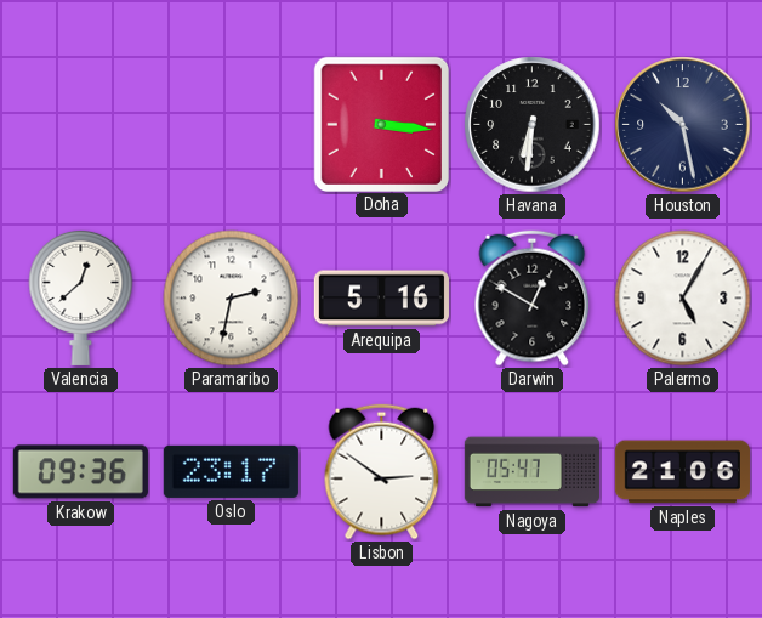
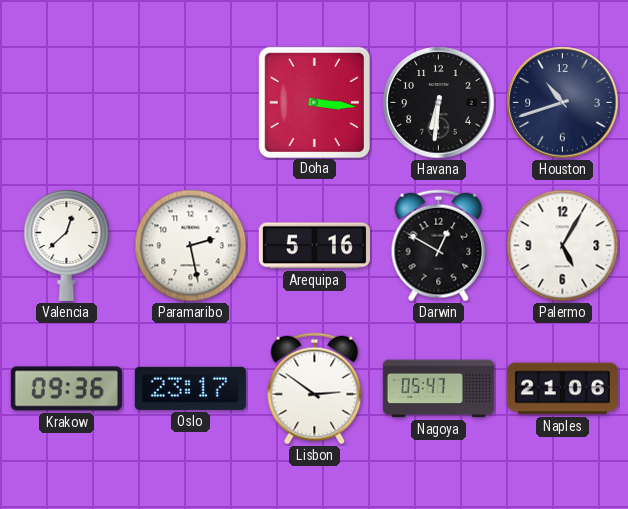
Houston: 10:28 -> 10:42 (563, 103)
Paramaribo: 2:32 -> 2:28 (191, 246)
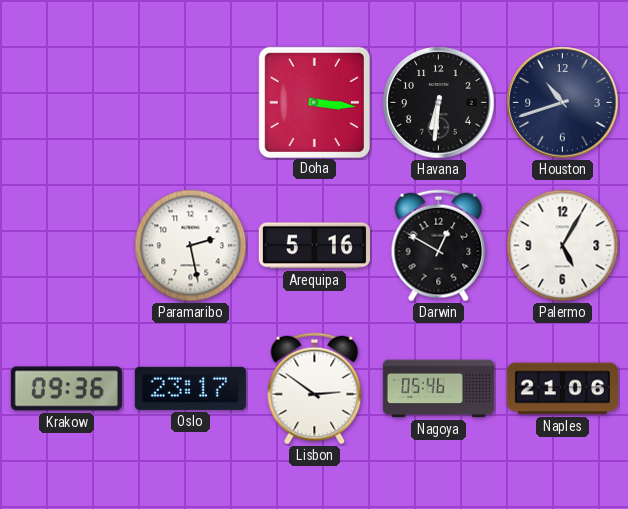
Valencia: 12:38 -> none (67, 245)
Nagoya: 05:47 -> 05:46 (438, 389)
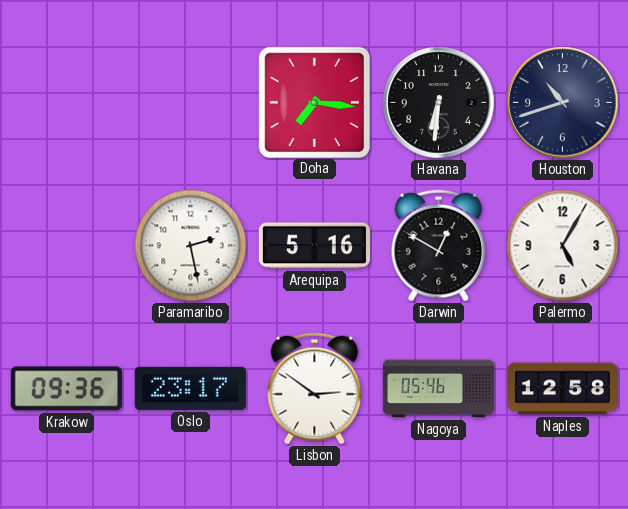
Doha: 3:16 -> 7:16 (314, 102)
Naples: 21:06 -> 12:58 (562, 389)
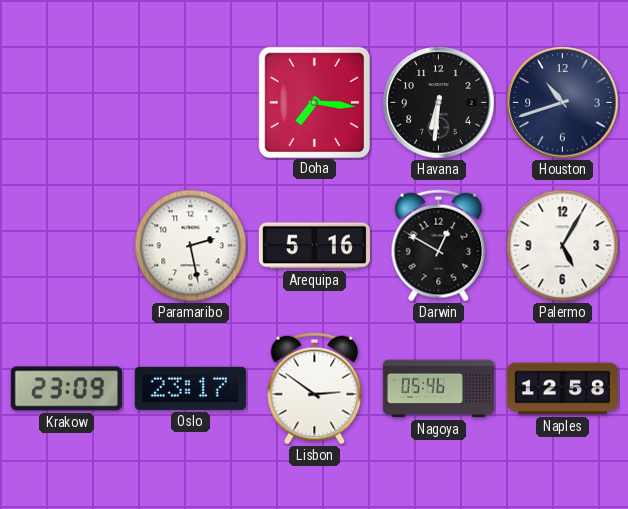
Krakow: 09:36 -> 23:09 (66, 389)
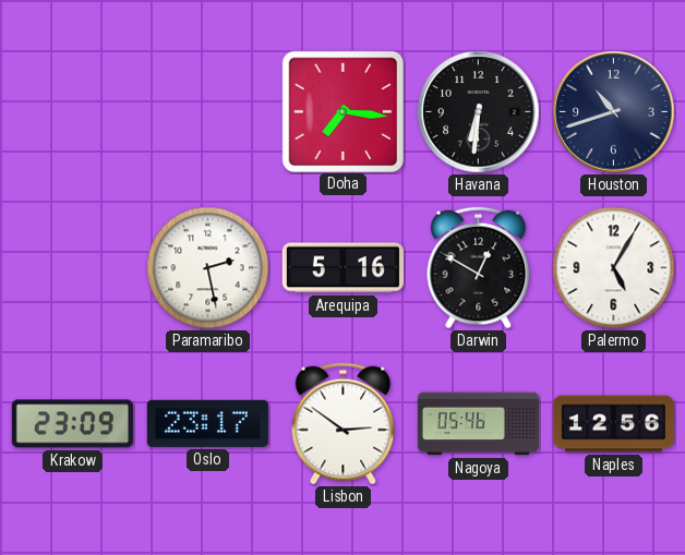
Naples: 12:58 -> 12:56 (613, 424)
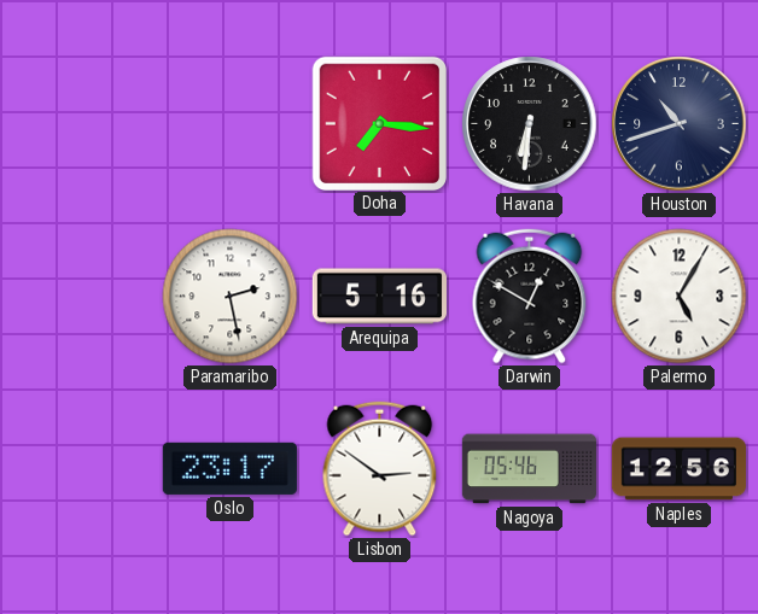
Krakow: 23:09 -> none (72, 424)
